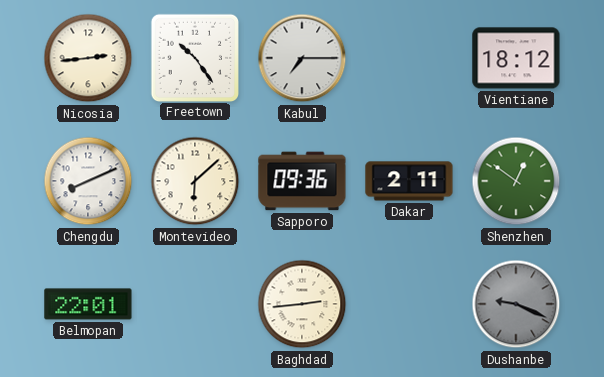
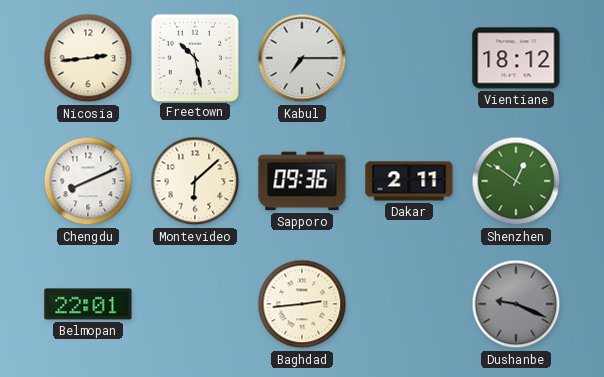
Freetown: 10:24 -> 10:28 (194, 57)
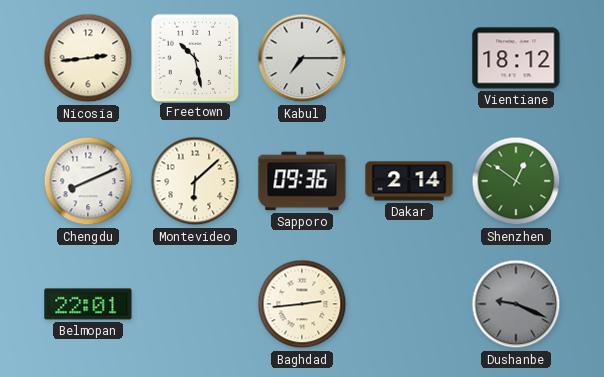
Dakar: 2:11 -> 2:14 (409, 181)
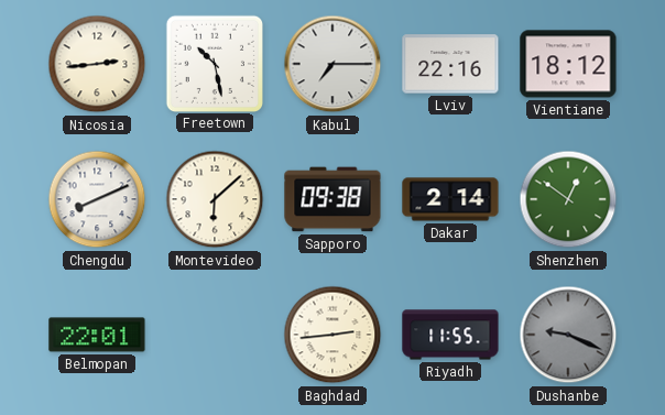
Lviv: none -> 22:16 (450, 64)
Sapporo: 09:36 -> 09:38 (332, 199)
Riyadh: none -> 11:55 (450, 335)
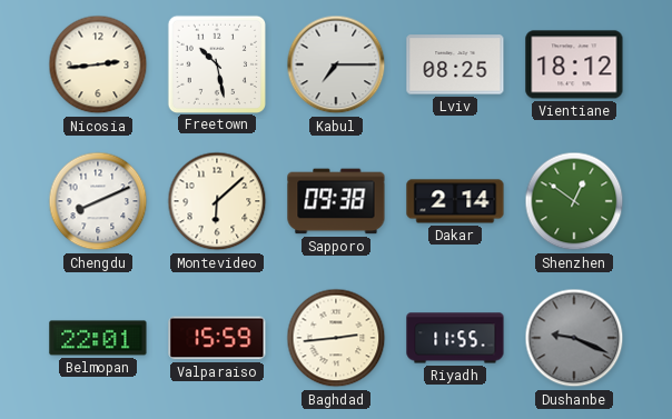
Lviv: 22:16 -> 08:25 (455, 64)
Valparaiso: none -> 15:59 (217, 338)
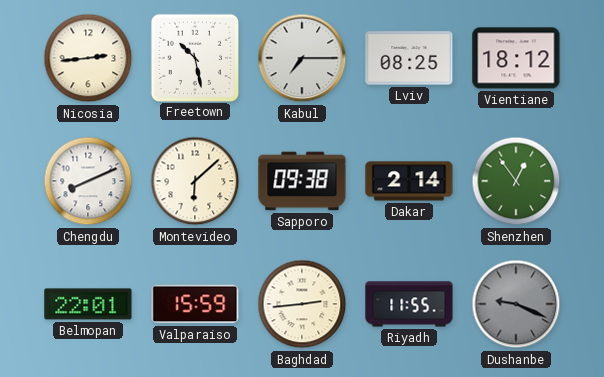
Shenzhen: 12:51 -> 12:54 (516, 181)
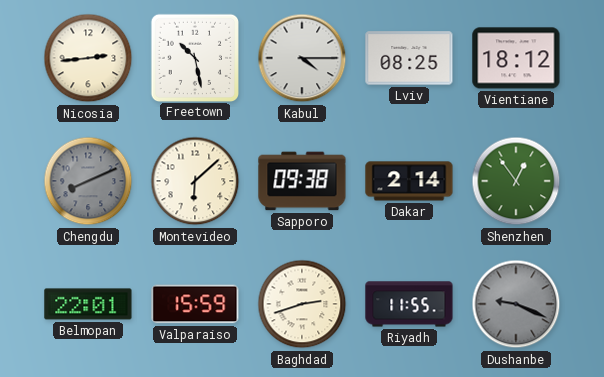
Kabul: 7:15 -> 4:15 (302, 58)
Chengdu dial: white -> grey (88, 181)
Baghdad: 2:44 -> 2:42 (302, 304)
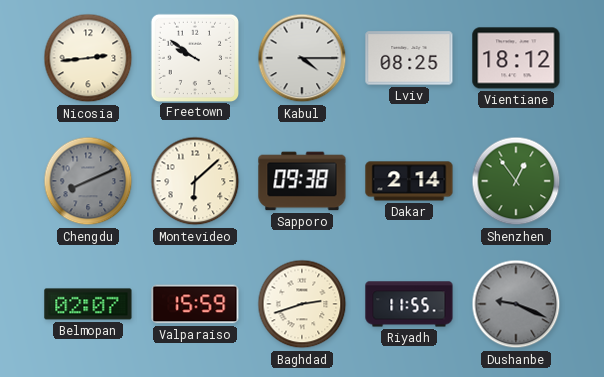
Freetown: 10:28 -> 9:51 (194, 57)
Belmopan: 22:01 -> 02:07 (88, 304)
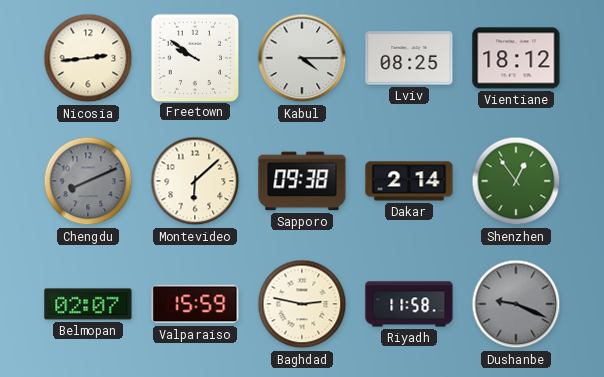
Baghdad: 2:42 -> 2:47 (302, 304)
Riyadh: 11:55 -> 11:58 (409, 304)
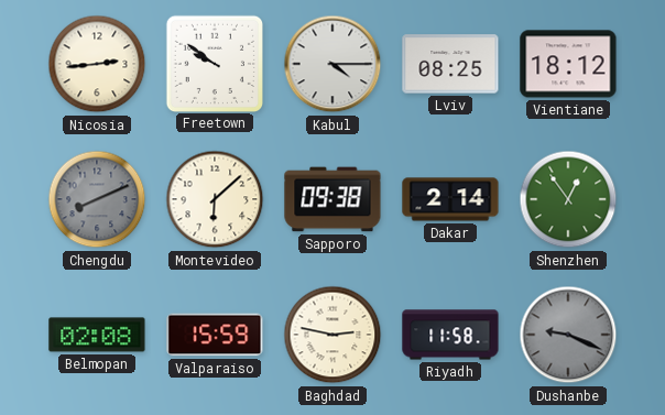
Belmopan: 02:07 -> 02:08 (97, 335)
